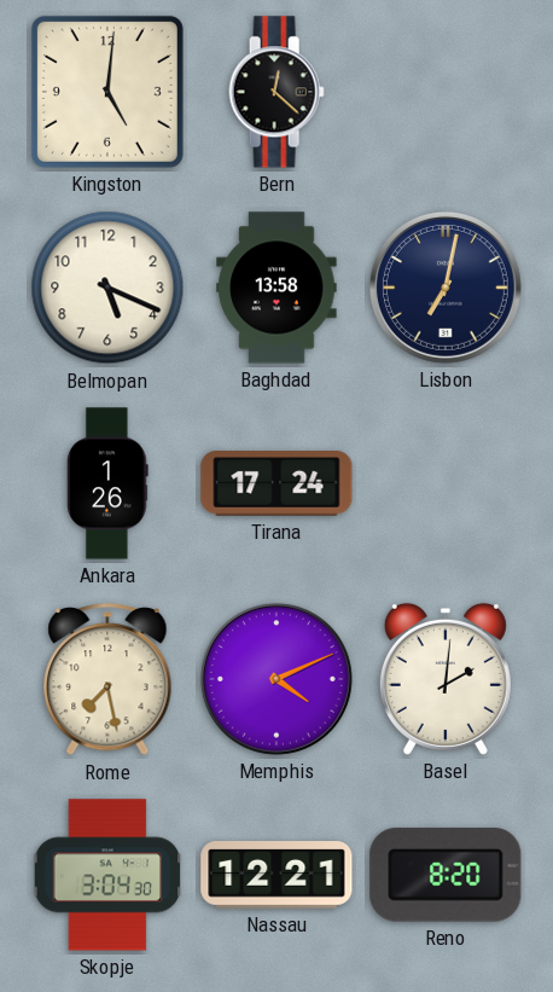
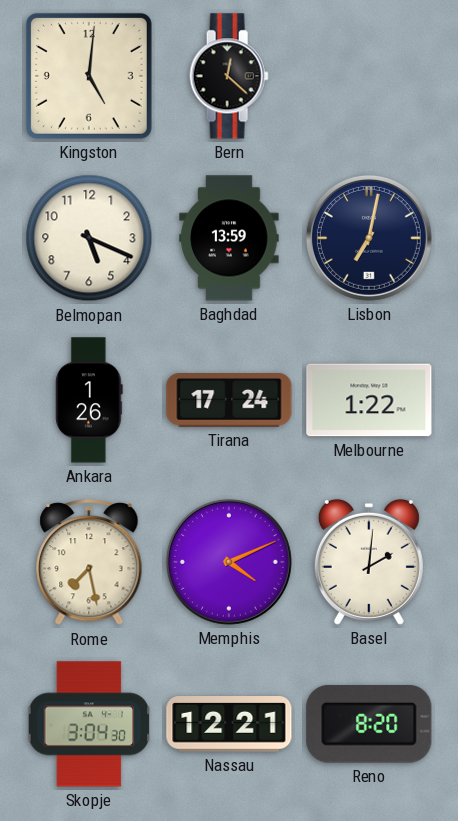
Baghdad: 13:58 -> 13:59 (229, 238)
Melbourne: none -> 1:22 (369, 400)
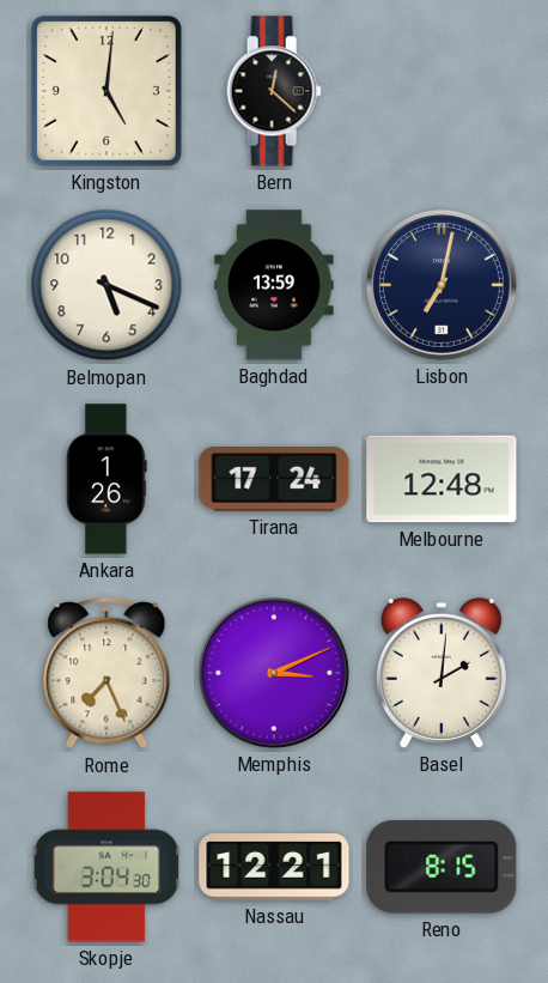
Melbourne: 1:22 -> 12:48 (442, 479)
Rome: 7:28 -> 7:26 (106, 674)
Memphis: 4:11 -> 3:11 (274, 673)
Reno: 8:20 -> 8:15 (442, 867)
